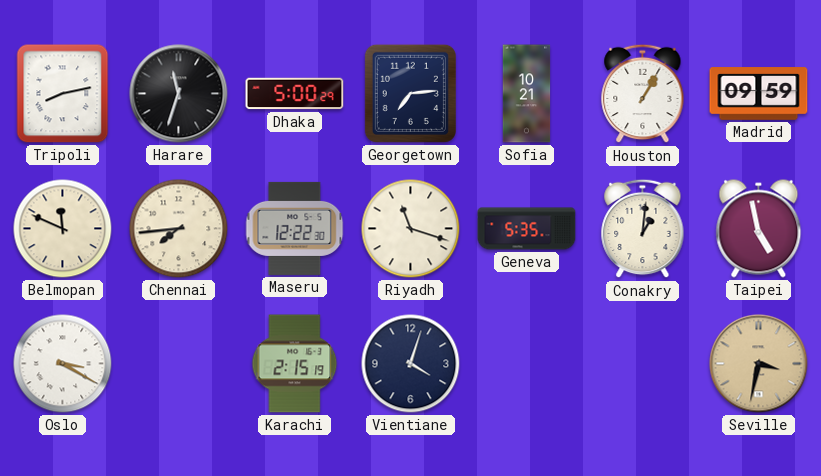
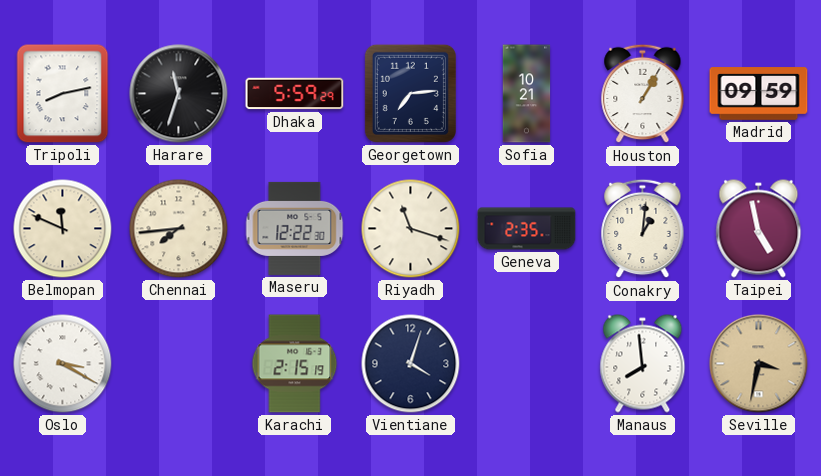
Dhaka: 5:00 -> 5:59 (295, 94)
Geneva: 5:35 -> 2:35 (527, 229)
Manaus: none -> 7:59 (643, 364)
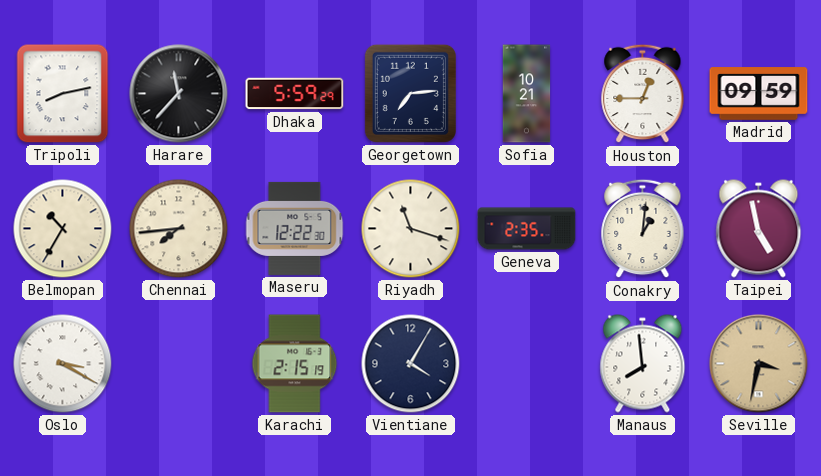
Harare: 11:33 -> 11:37 (179, 94)
Houston: 1:05 -> 12:45 (643, 94)
Belmopan: 11:49 -> 10:35 (63, 229)
Vientiane: 4:03 -> 4:05 (411, 364)
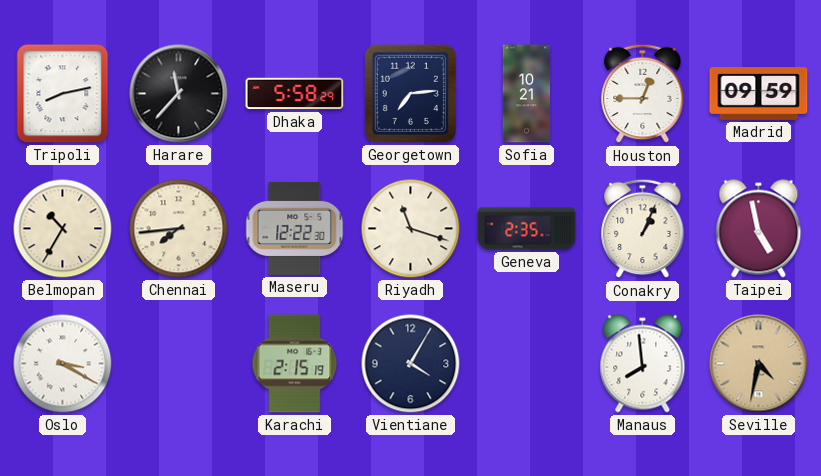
Dhaka: 5:59 -> 5:58 (295, 94)
Conakry: 1:01 -> 1:04 (643, 229)
Seville: 3:32 -> 4:32 (759, 364)
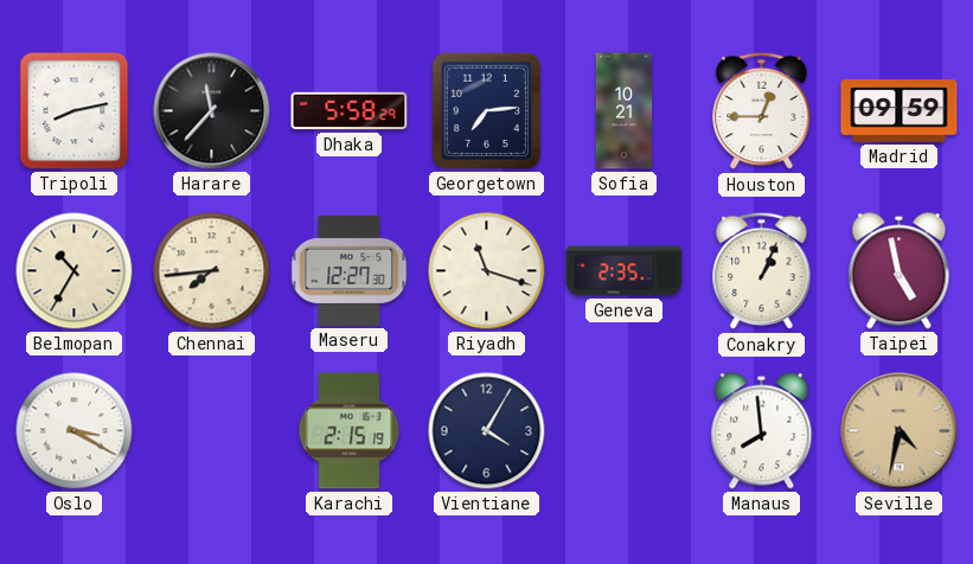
Maseru: 12:22 -> 12:27 (350, 270)
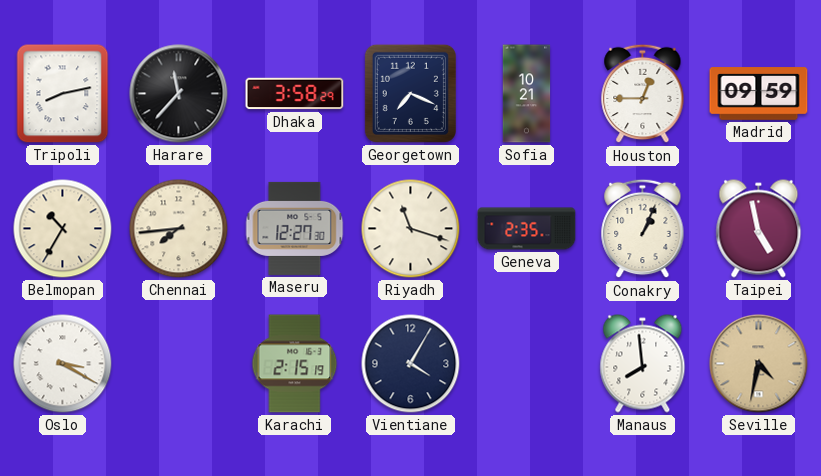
Dhaka: 5:58 -> 3:58 (295, 94)
Georgetown: 7:14 -> 7:19 (410, 93)
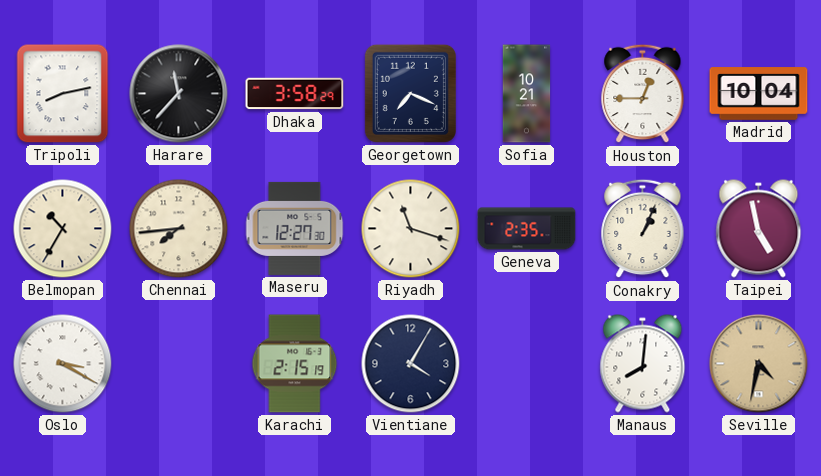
Madrid: 09:59 -> 10:04 (759, 94)
Manaus: 7:59 -> 8:01 (643, 364)
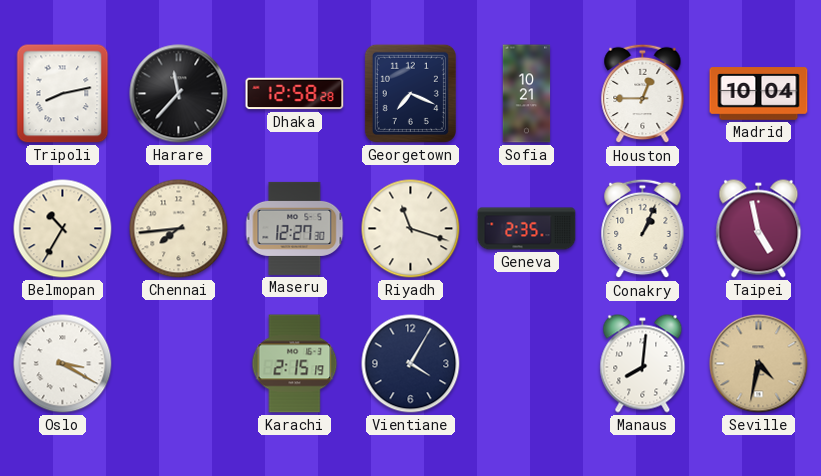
Dhaka: 3:58 -> 12:58 (295, 94)
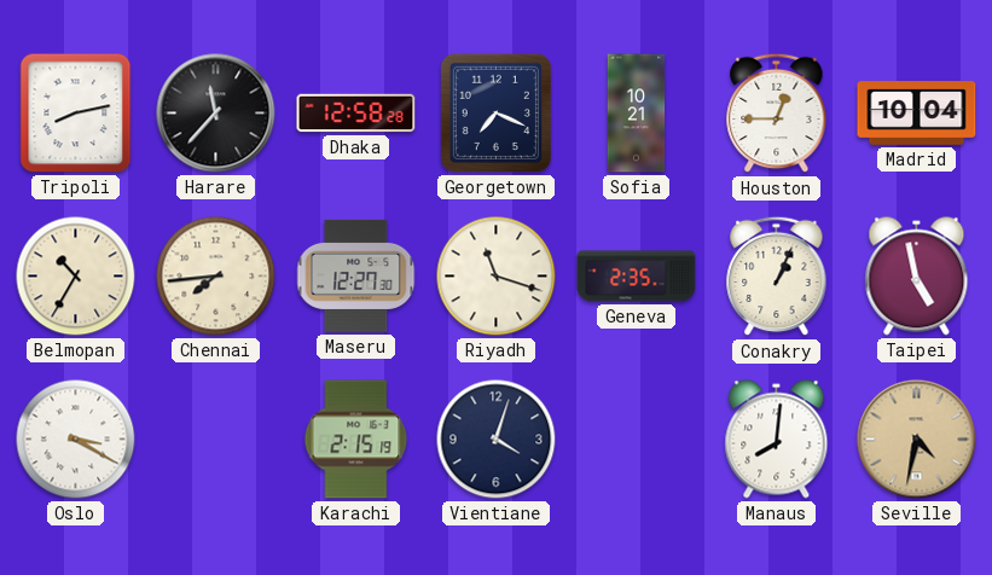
Vientiane: 4:05 -> 4:03 (497, 440)
